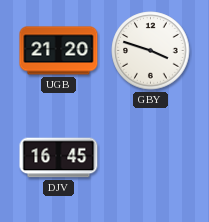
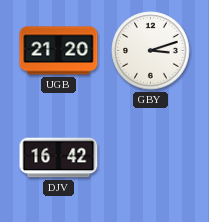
GBY: 3:48 -> 3:12 (151, 51)
DJV: 16:45 -> 16:42 (59, 158)
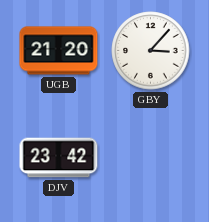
GBY: 3:12 -> 3:07 (151, 51)
DJV: 16:42 -> 23:42 (59, 158)
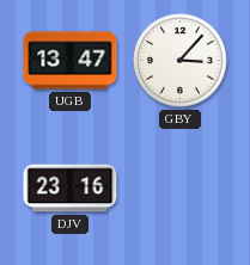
UGB: 21:20 -> 13:47 (71, 61)
DJV: 23:42 -> 23:16 (71, 189)
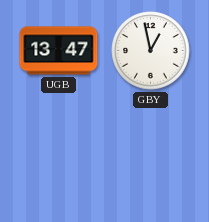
GBY: 3:07 -> 12:58 (151, 51)
DJV: 23:16 -> none (71, 189)
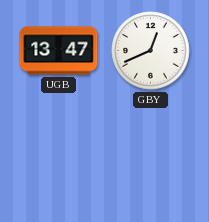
GBY: 12:58 -> 12:41 (151, 51)
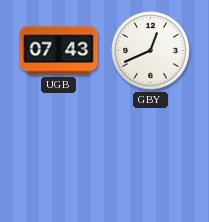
UGB: 13:47 -> 07:43 (59, 51)
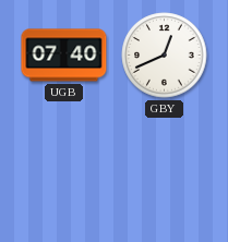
UGB: 07:43 -> 07:40 (64, 56)
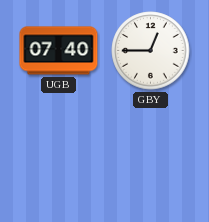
GBY: 12:41 -> 12:45 (151, 51)
